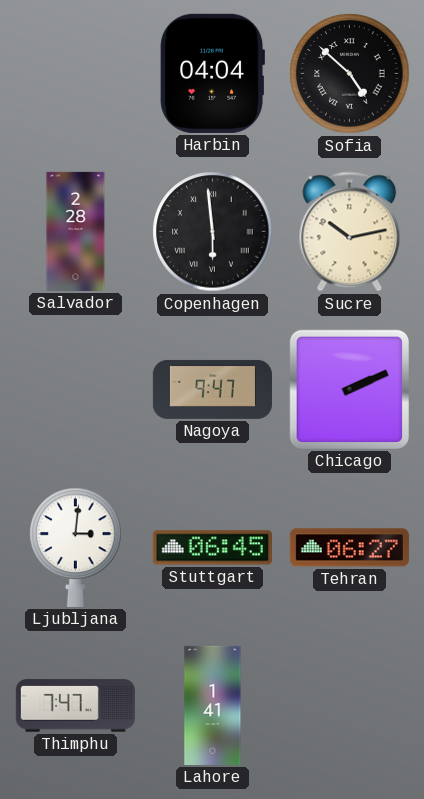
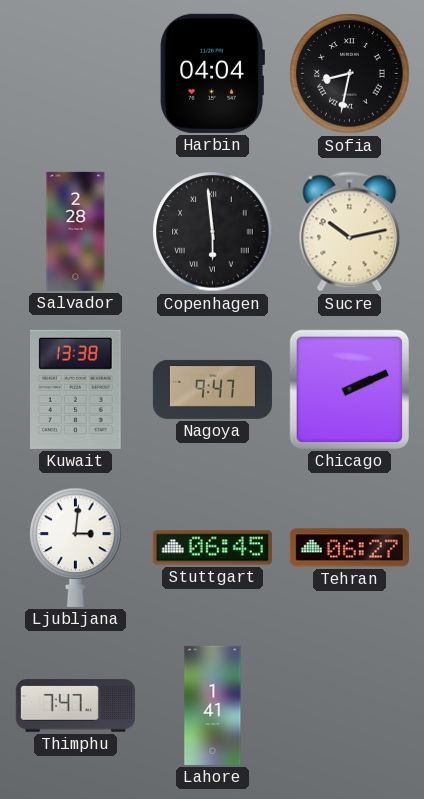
Sofia: 4:52 -> 8:32 (350, 74)
Kuwait: none -> 13:38 (76, 389)
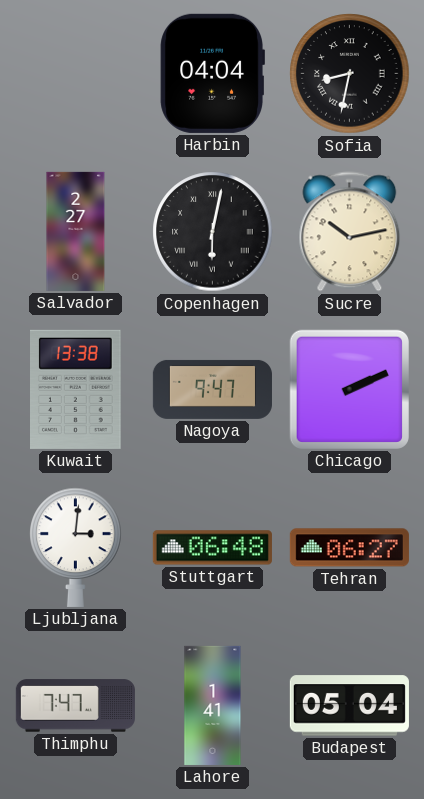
Salvador: 2:28 -> 2:27 (76, 231)
Copenhagen: 5:59 -> 6:02 (213, 232)
Stuttgart: 06:45 -> 06:48 (212, 548)
Budapest: none -> 05:04 (349, 706)
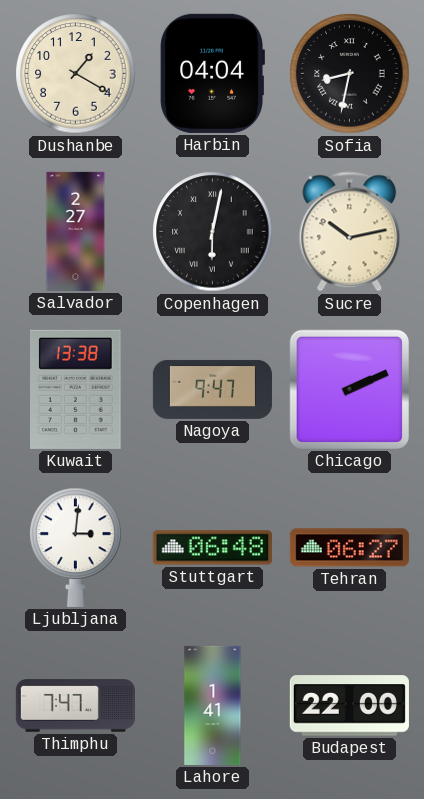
Dushanbe: none -> 1:20 (76, 74)
Budapest: 05:04 -> 22:00 (349, 706)
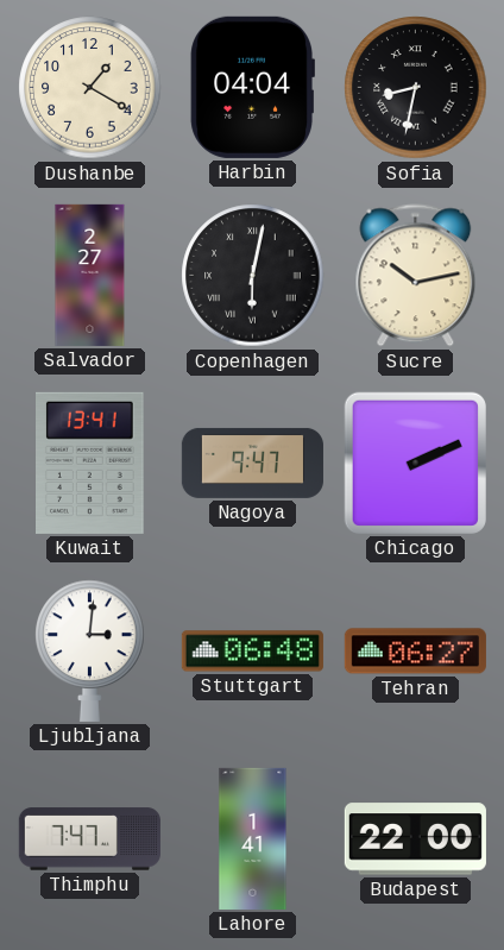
Kuwait: 13:38 -> 13:41 (90, 463)
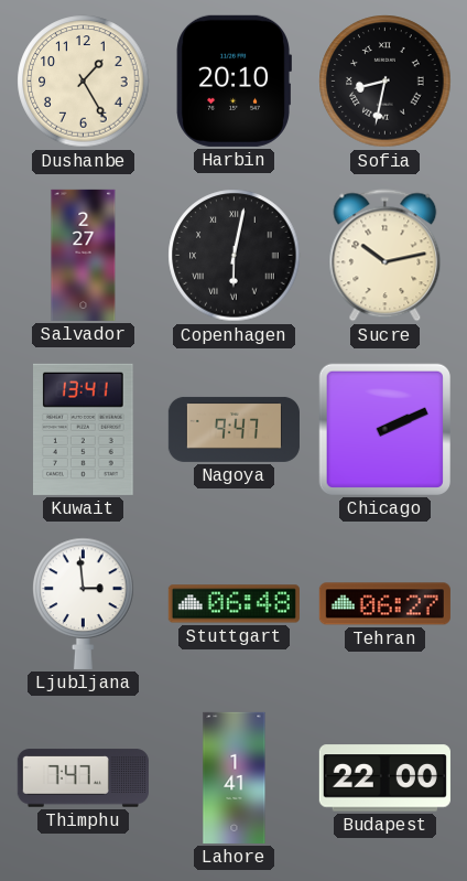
Dushanbe: 1:20 -> 1:25 (84, 82)
Harbin: 04:04 -> 20:10 (233, 80)
Ljubljana: 3:01 -> 2:59 (84, 603)
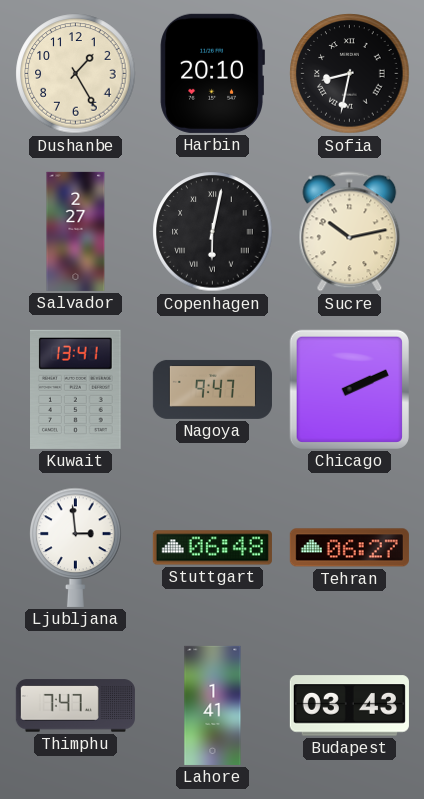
Budapest: 22:00 -> 03:43 (349, 706)
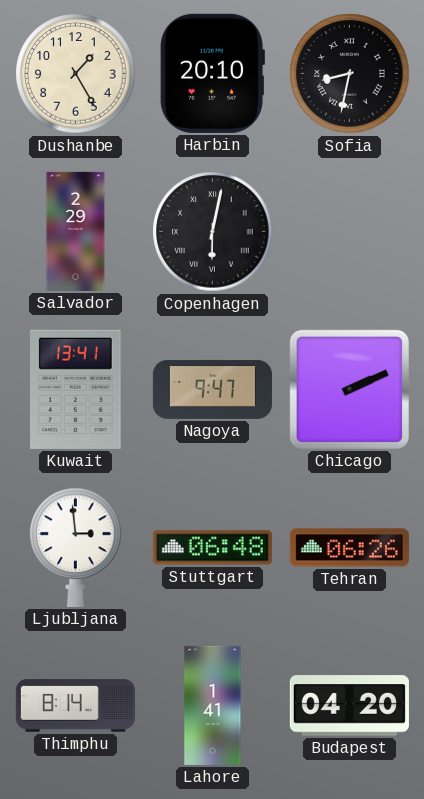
Salvador: 2:27 -> 2:29 (76, 231)
Sucre: 10:13 -> none (350, 232)
Tehran: 06:27 -> 06:26 (349, 548)
Thimphu: 7:47 -> 8:14 (75, 706)
Budapest: 03:43 -> 04:20 (349, 706)
